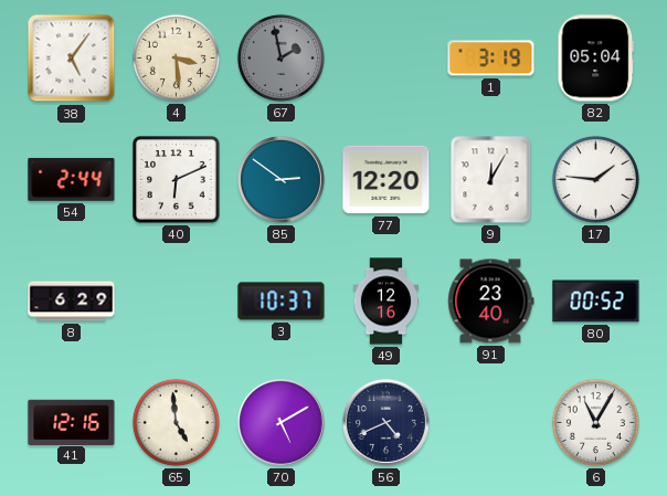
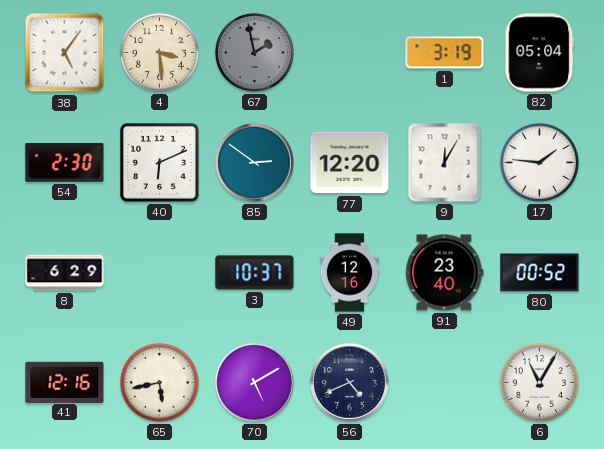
54: 2:44 -> 2:30 (65, 162)
65: 4:59 -> 5:43 (159, 382)
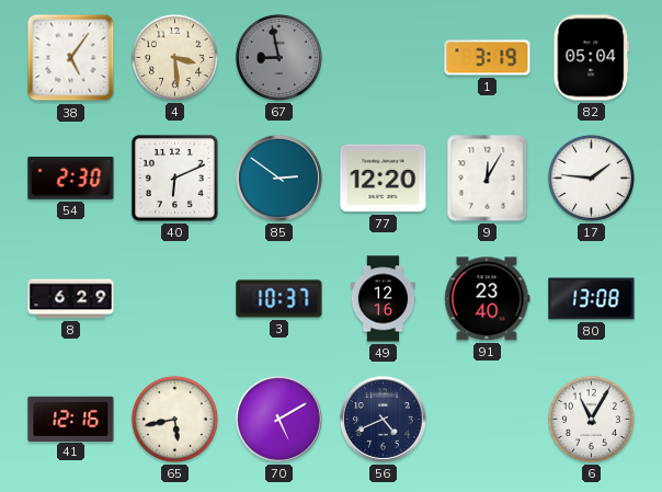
67: 1:58 -> 8:58 (278, 57)
80: 00:52 -> 13:08 (592, 299)
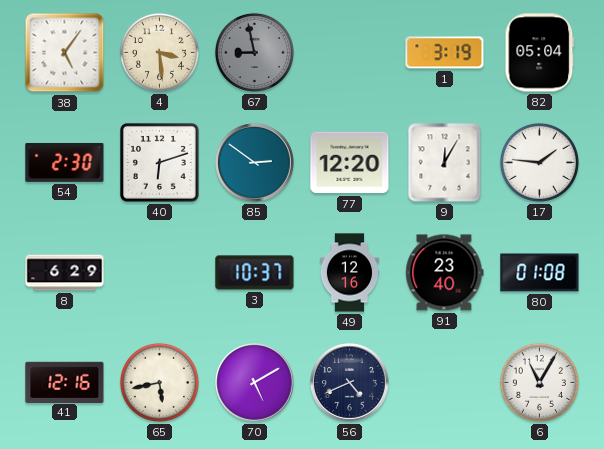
40: 6:11 -> 6:12 (160, 162)
80: 13:08 -> 01:08 (540, 273)
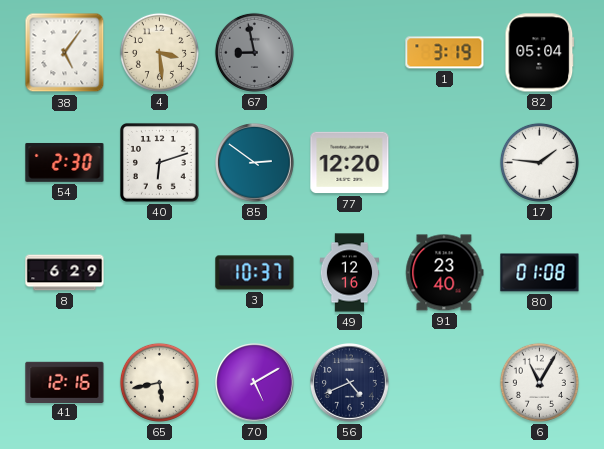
9: 12:05 -> none (445, 163)
